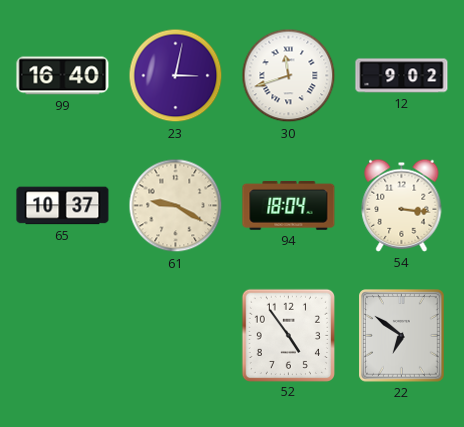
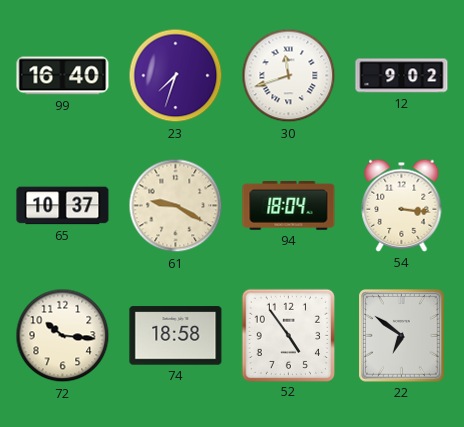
23: 3:02 -> 7:33 (176, 76)
72: none -> 10:16 (63, 336)
74: none -> 18:58 (176, 336)
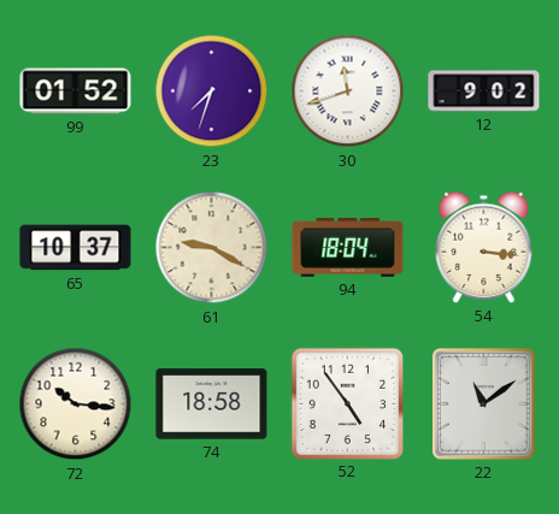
99: 16:40 -> 01:52 (76, 91)
22: 6:51 -> 11:09 (484, 404)
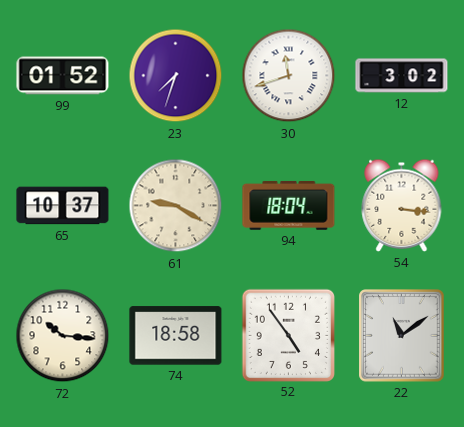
12: 9:02 -> 3:02 (402, 76)
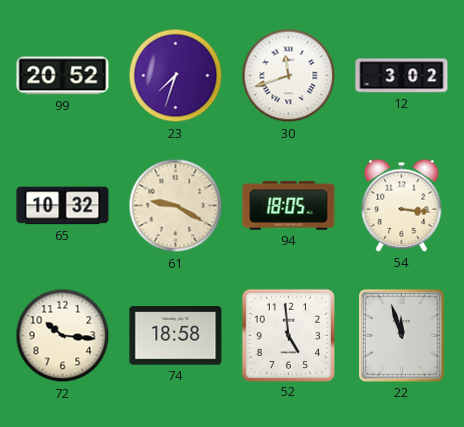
99: 01:52 -> 20:52 (63, 76)
65: 10:37 -> 10:32 (63, 206)
94: 18:04 -> 18:05 (289, 205)
52: 4:54 -> 4:59 (288, 335)
22: 11:09 -> 11:57 (402, 336)
